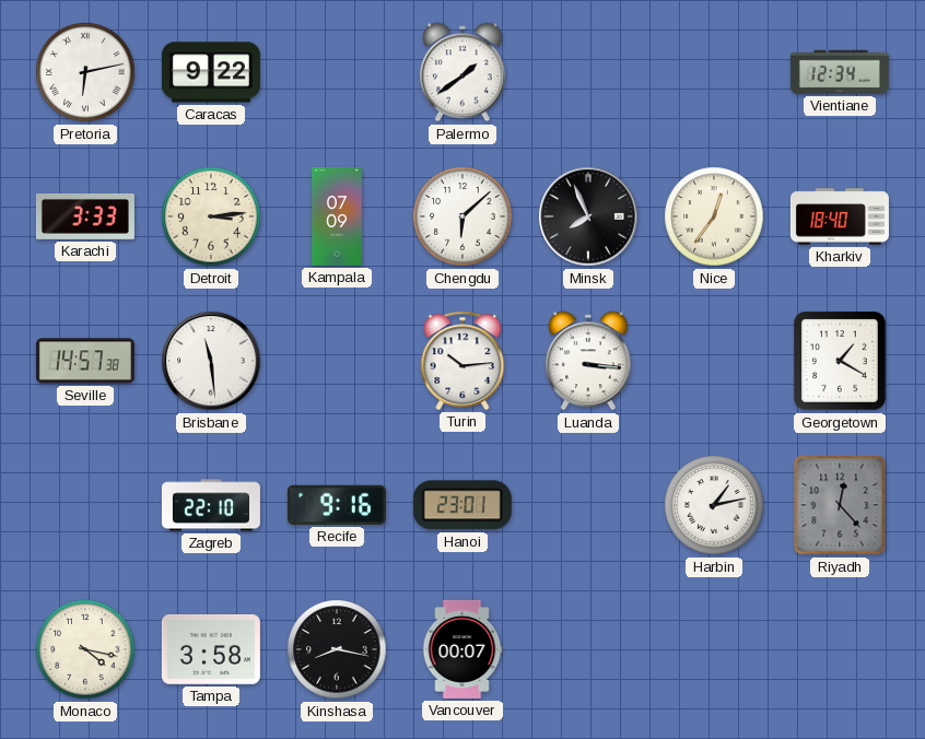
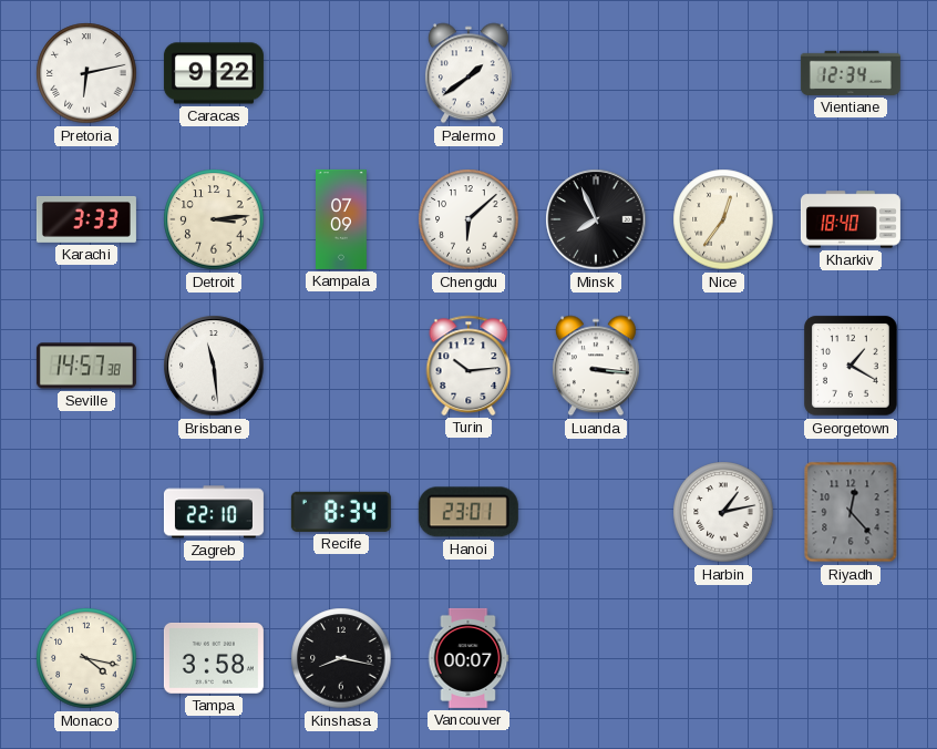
Recife: 9:16 -> 8:34 (341, 512)
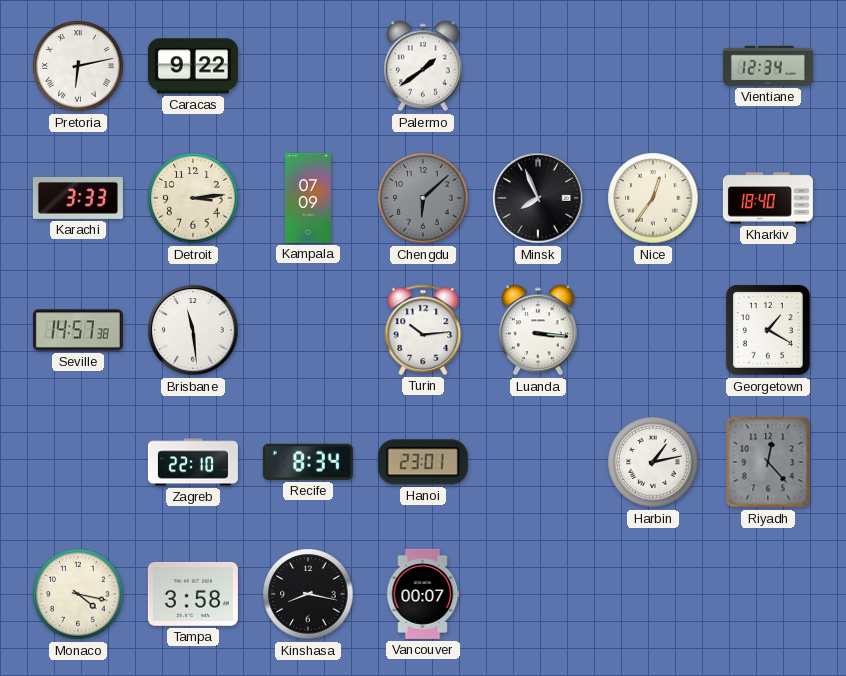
Chengdu dial: white -> grey (423, 198)
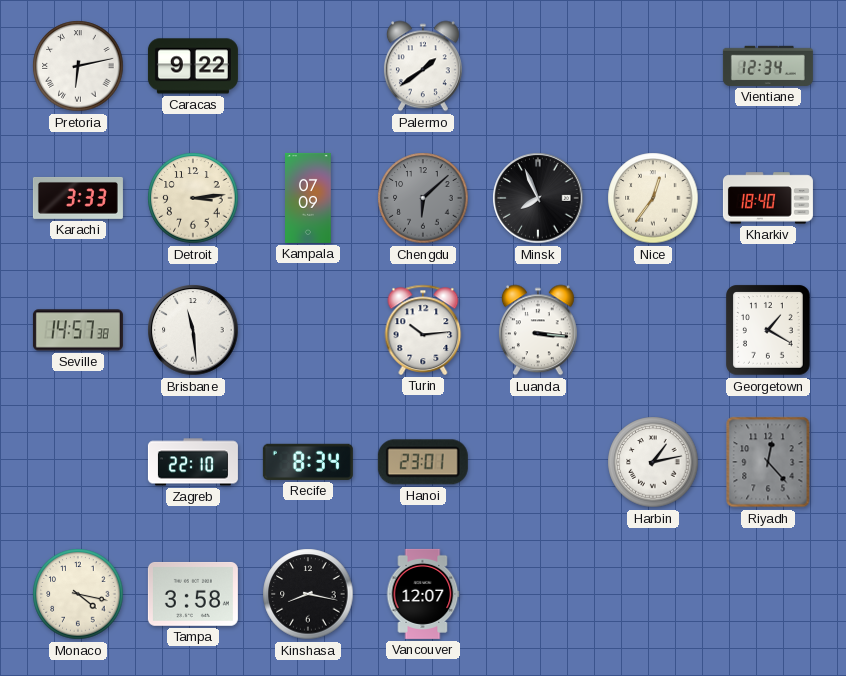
Vancouver: 00:07 -> 12:07 (423, 594)
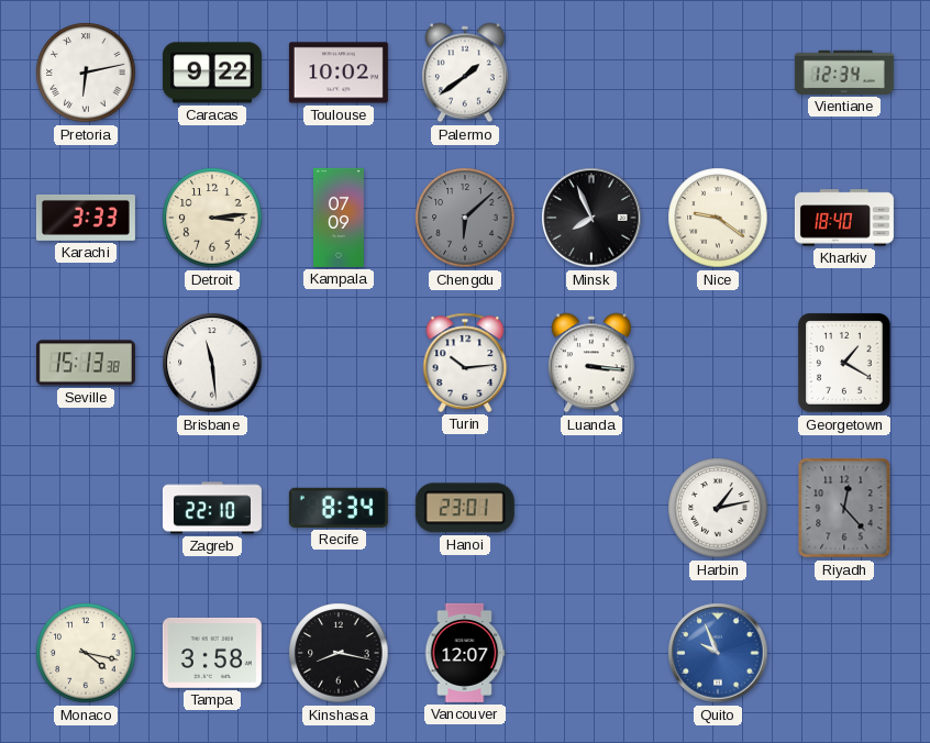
Toulouse: none -> 10:02 (339, 73)
Nice: 12:36 -> 9:21 (718, 218)
Seville: 14:57 -> 15:13 (86, 363)
Quito: none -> 9:56 (718, 653)
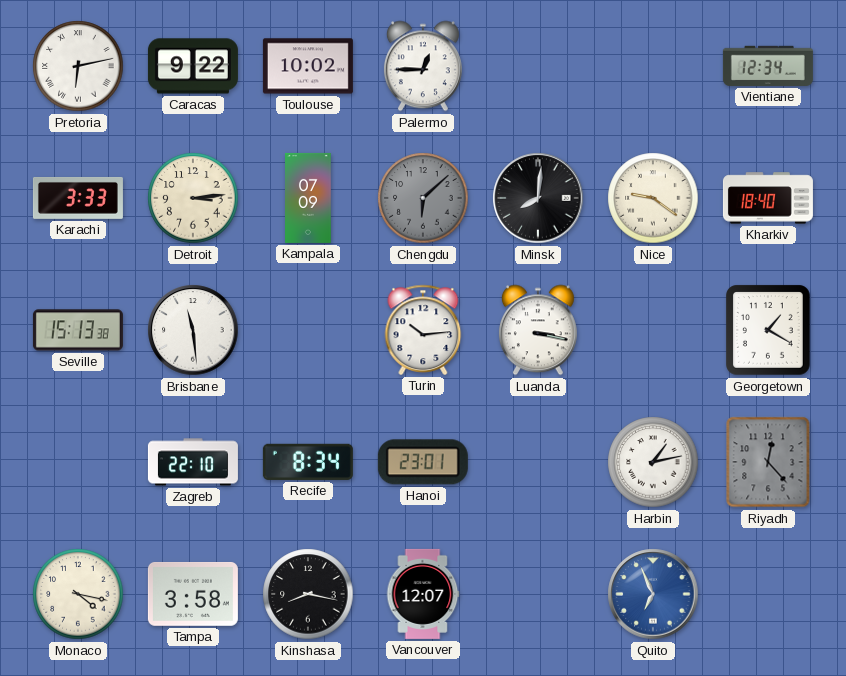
Palermo: 1:39 -> 12:45 (423, 66)
Minsk: 7:56 -> 8:01 (538, 198)
Luanda: 3:16 -> 3:17 (538, 330)
Quito: 9:56 -> 6:56 (653, 594)
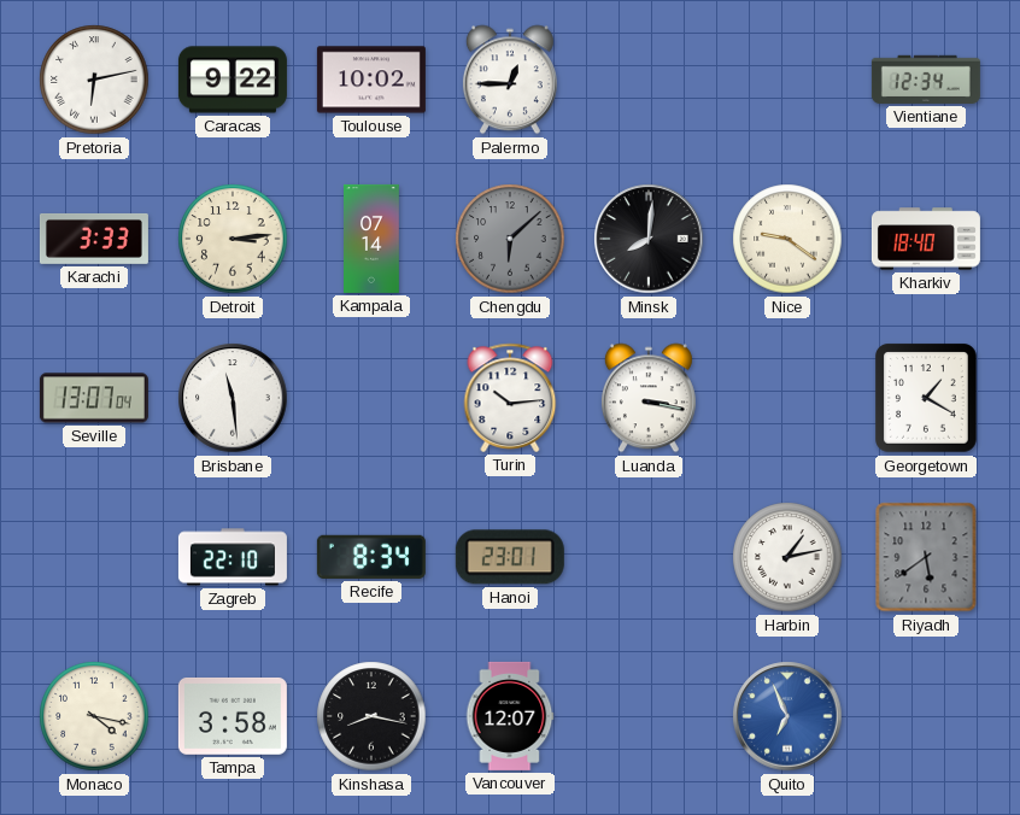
Kampala: 07:09 -> 07:14 (373, 239)
Seville: 15:13 -> 13:07 (94, 398)
Riyadh: 12:23 -> 5:39 (926, 557)
